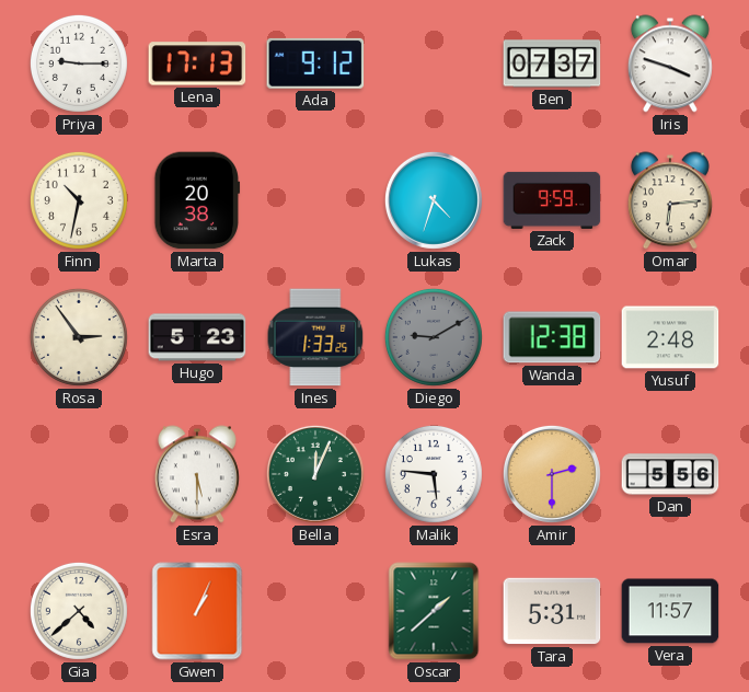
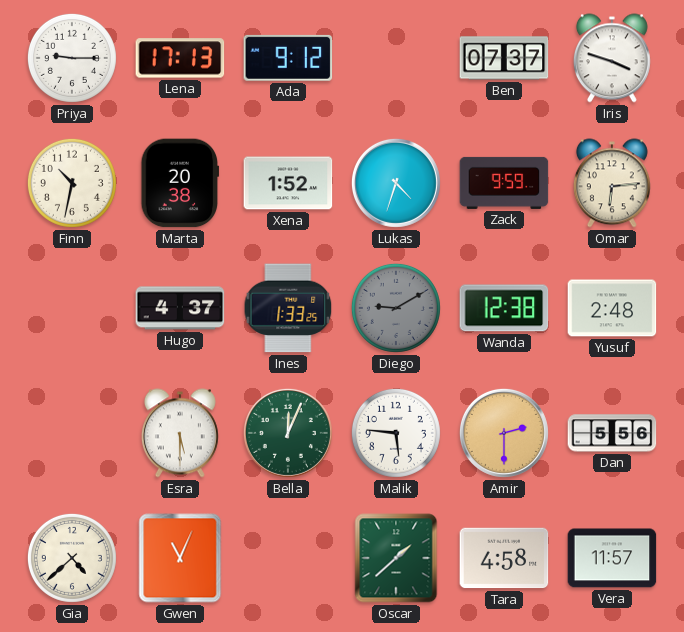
Xena: none -> 1:52 (288, 183)
Rosa: 2:54 -> none (79, 337)
Hugo: 5:23 -> 4:37 (180, 308)
Gwen: 1:04 -> 11:04 (180, 558)
Tara: 5:31 -> 4:58 (504, 558)
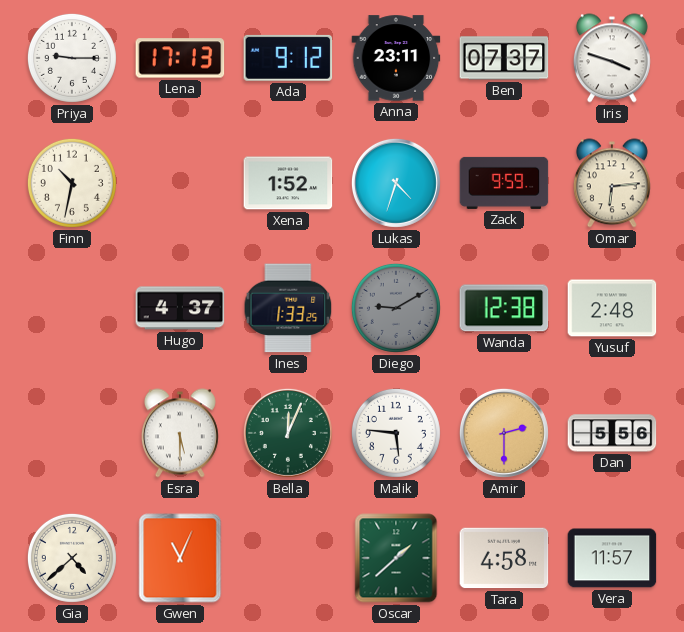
Anna: none -> 23:11 (396, 58)
Marta: 20:38 -> none (180, 183)
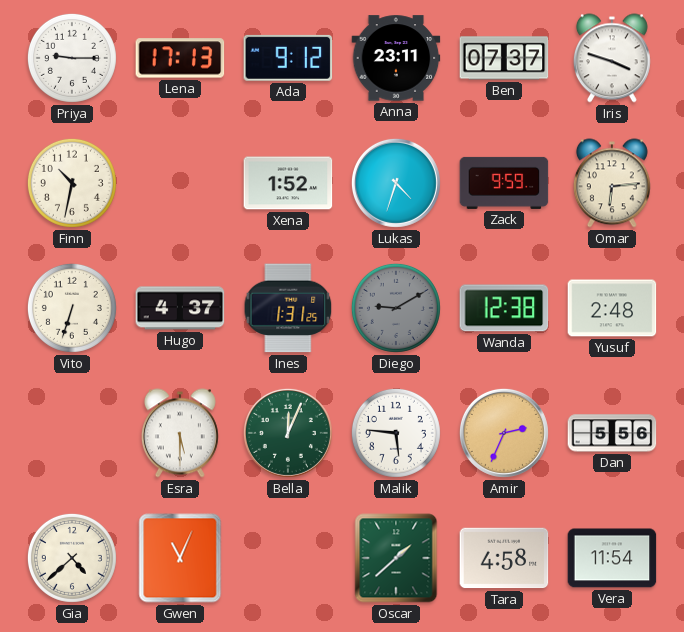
Vito: none -> 6:33 (72, 308)
Ines: 1:33 -> 1:31 (288, 308)
Amir: 2:30 -> 2:34 (504, 433)
Vera: 11:57 -> 11:54 (612, 558)
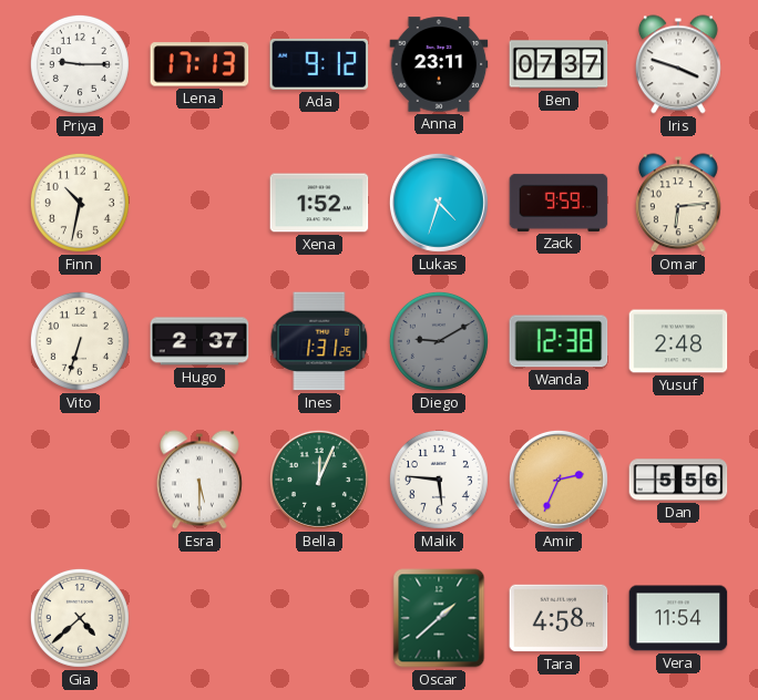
Hugo: 4:37 -> 2:37 (199, 341)
Gwen: 11:04 -> none (180, 558)
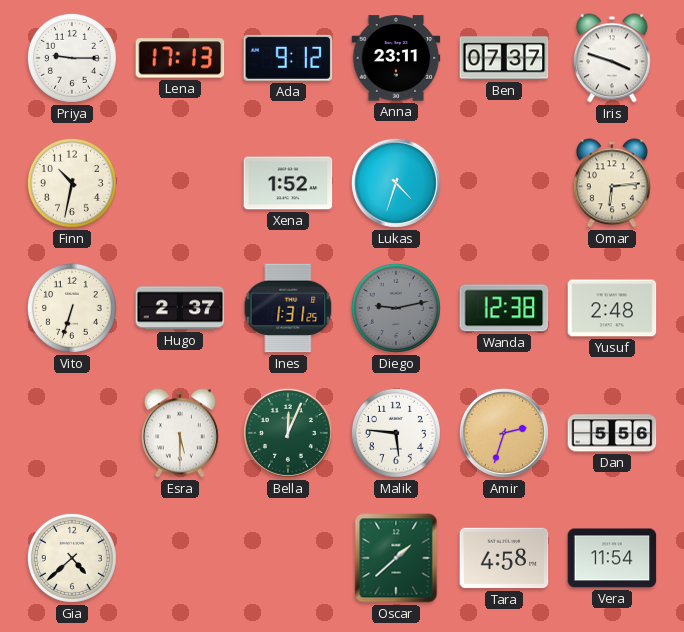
Zack: 9:59 -> none (559, 203)
Diego: 9:10 -> 9:13 (396, 308)
Amir: 2:34 -> 2:33 (504, 433)
